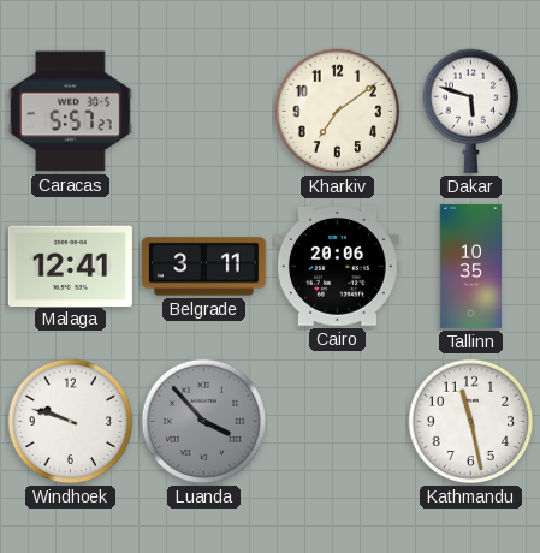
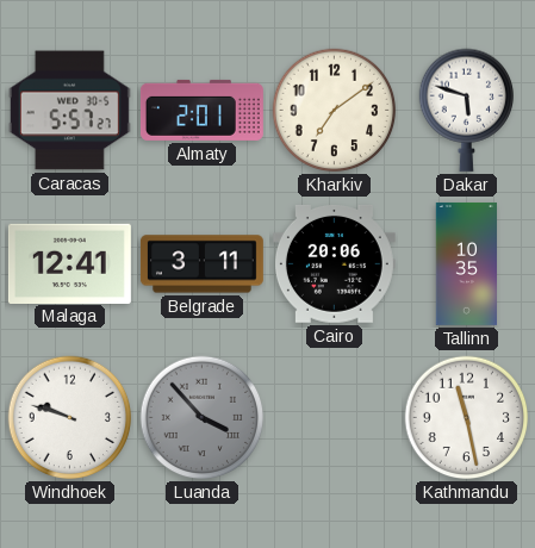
Almaty: none -> 2:01 (201, 110)
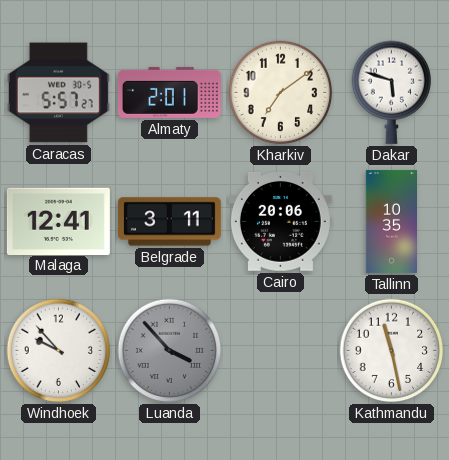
Windhoek: 9:48 -> 9:53 (59, 351)
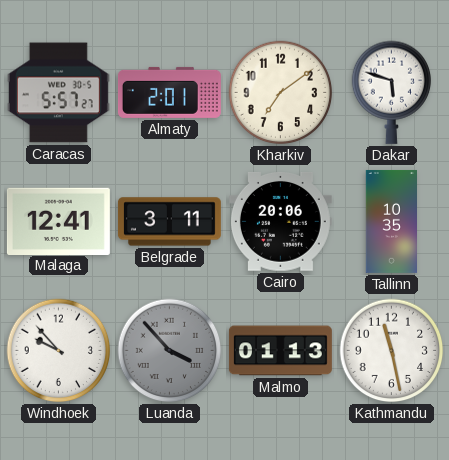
Malmo: none -> 01:13 (280, 351)
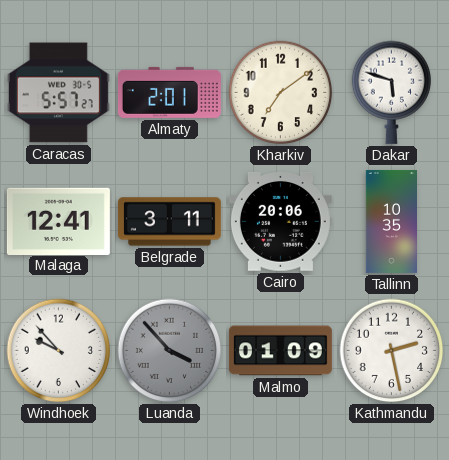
Malmo: 01:13 -> 01:09 (280, 351)
Kathmandu: 11:28 -> 2:28 (392, 351)
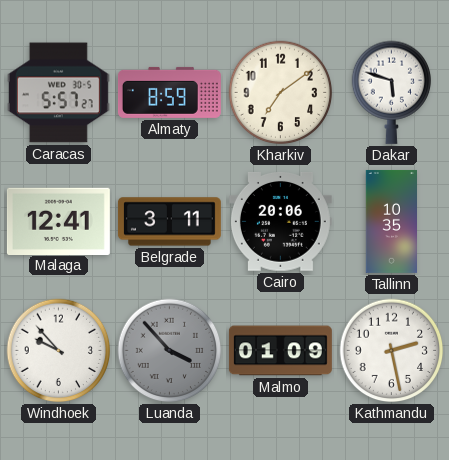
Almaty: 2:01 -> 8:59 (169, 92)
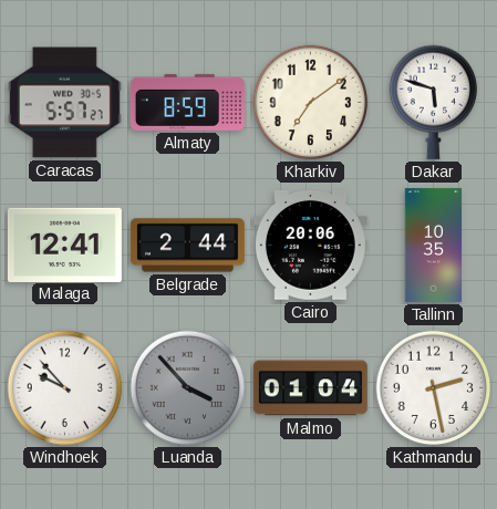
Belgrade: 3:11 -> 2:44 (187, 246)
Malmo: 01:09 -> 01:04 (310, 388)
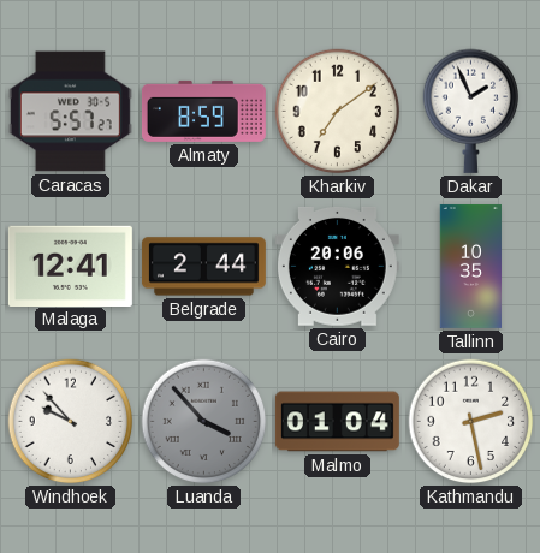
Dakar: 5:48 -> 1:56 (470, 111)
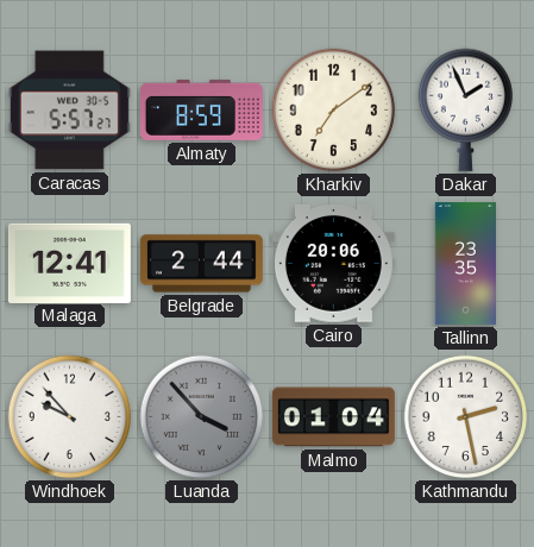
Tallinn: 10:35 -> 23:35 (465, 263)
